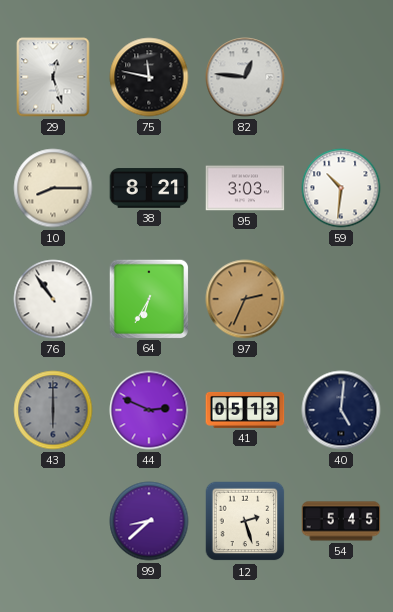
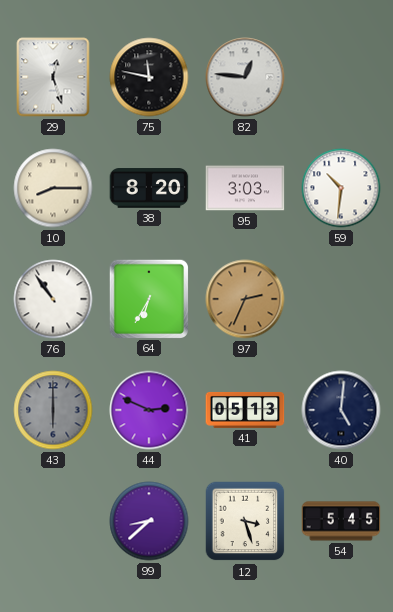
38: 8:21 -> 8:20 (149, 188)
12: 2:27 -> 3:27 (245, 521)
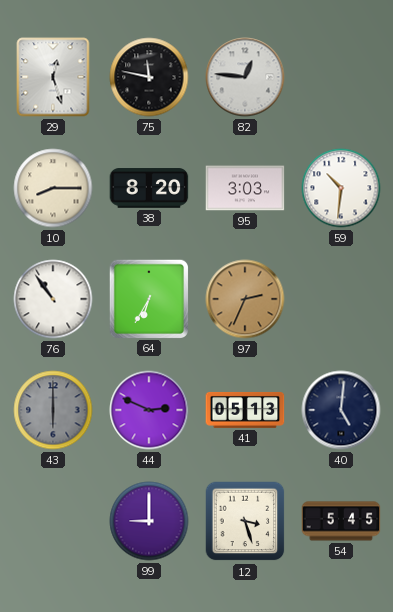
99: 8:38 -> 9:00 (149, 521)
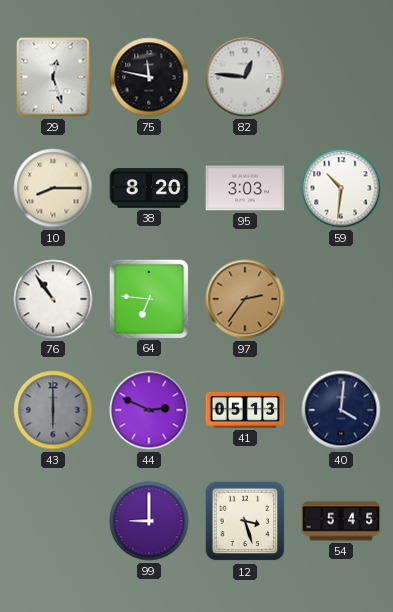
64: 6:35 -> 6:46 (148, 298)
97: 2:34 -> 2:36 (245, 299)
40: 5:01 -> 4:01 (341, 410)
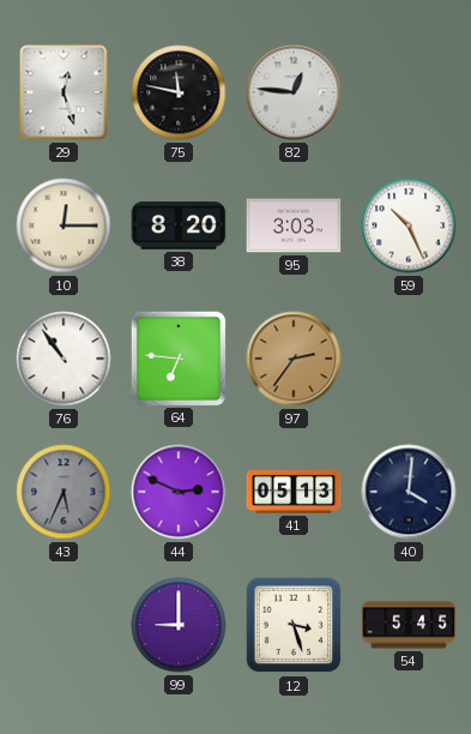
10: 8:15 -> 12:15 (64, 225)
59: 10:31 -> 10:26 (409, 225)
43: 6:00 -> 5:34 (64, 492)
